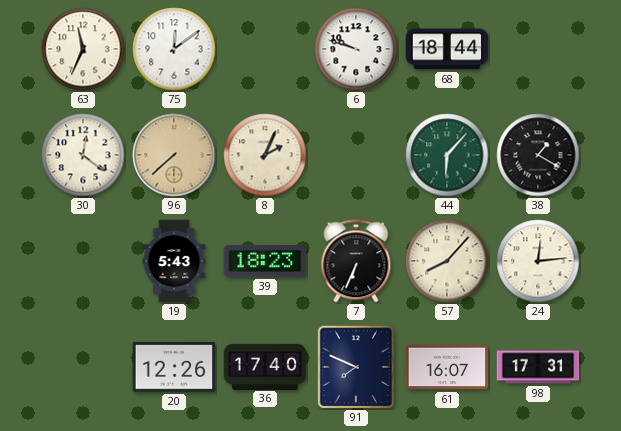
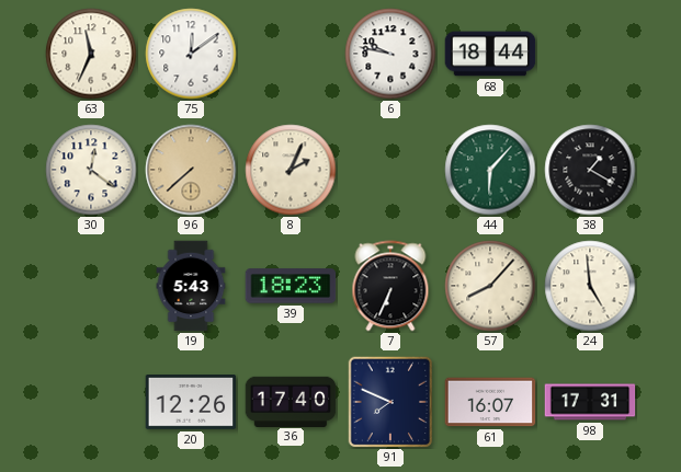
6: 9:48 -> 9:47 (390, 54)
24: 12:14 -> 4:59 (590, 286)
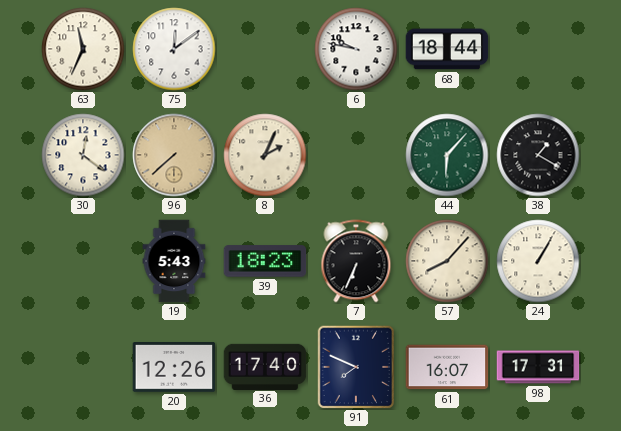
24: 4:59 -> 1:05 (538, 261)
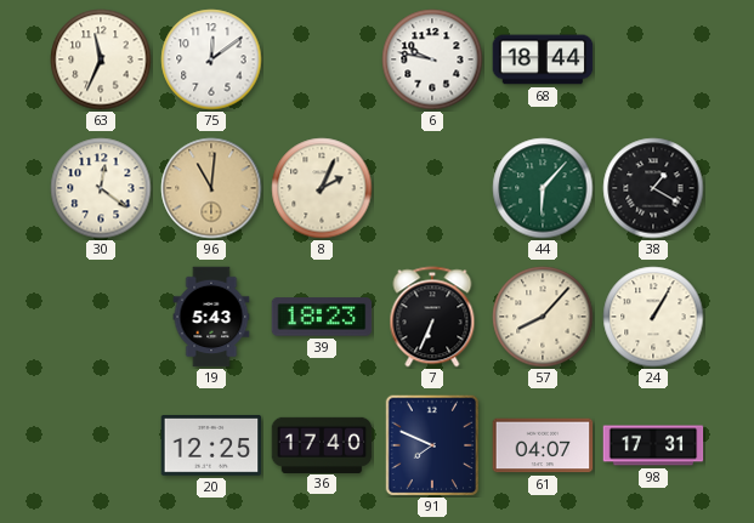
96: 7:38 -> 11:01 (211, 188)
20: 12:26 -> 12:25 (211, 447)
61: 16:07 -> 04:07 (543, 445)
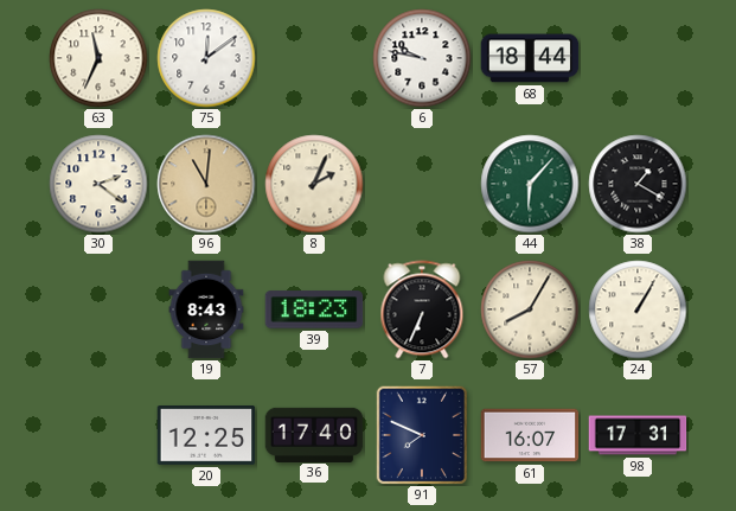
30: 12:21 -> 2:21 (98, 184)
19: 5:43 -> 8:43 (206, 309)
57: 8:07 -> 8:05 (530, 309)
61: 04:07 -> 16:07 (530, 435)
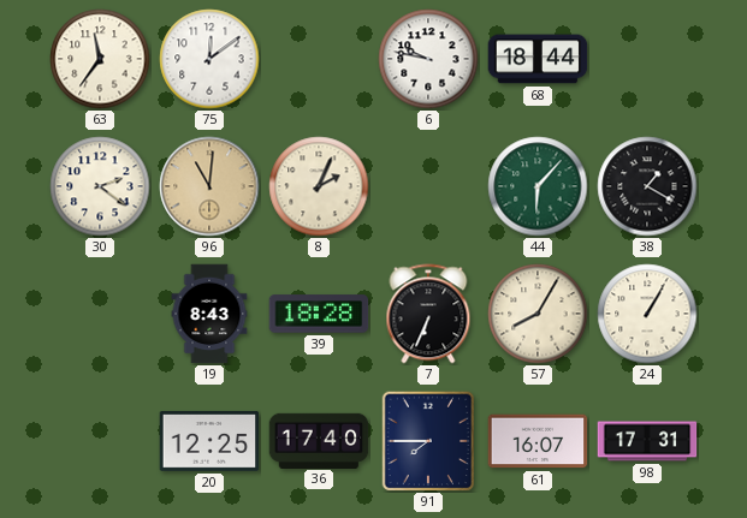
63: 11:34 -> 11:36 (100, 59)
39: 18:23 -> 18:28 (319, 314)
91: 7:49 -> 7:45 (428, 441)
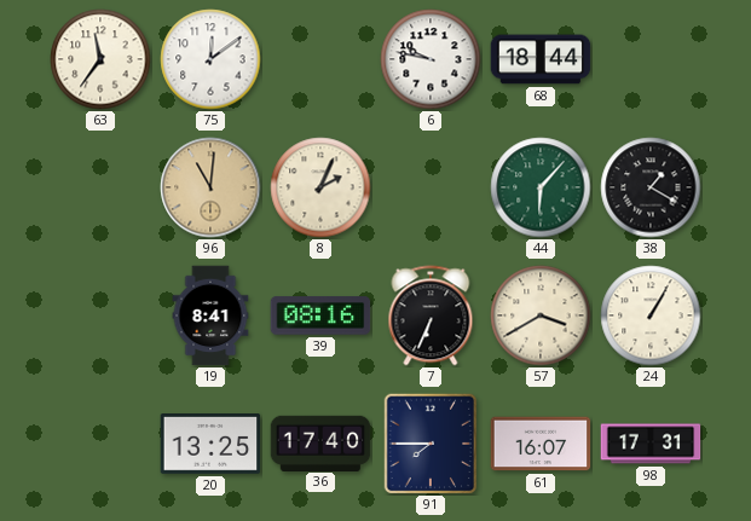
30: 2:21 -> none (100, 186)
19: 8:43 -> 8:41 (210, 316)
39: 18:28 -> 08:16 (320, 316)
57: 8:05 -> 3:40 (541, 316)
20: 12:25 -> 13:25 (210, 445)
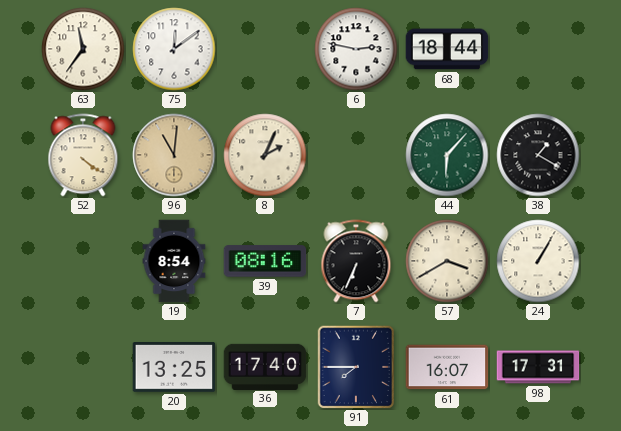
6: 9:47 -> 2:47 (356, 49)
52: none -> 4:21 (83, 155)
19: 8:41 -> 8:54 (174, 261)
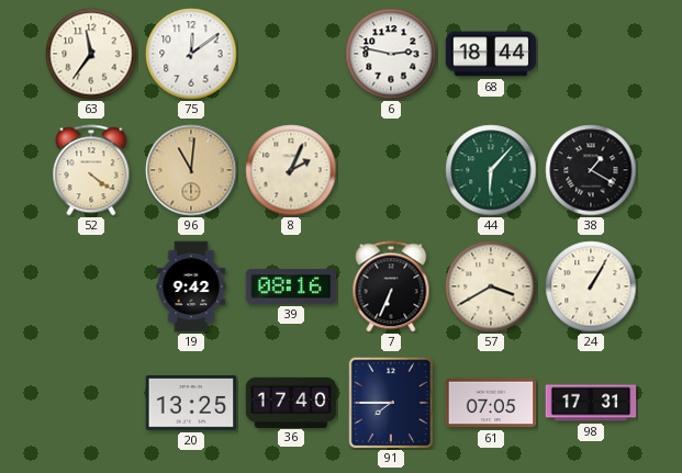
19: 8:54 -> 9:42 (191, 286)
61: 16:07 -> 07:05 (491, 403)
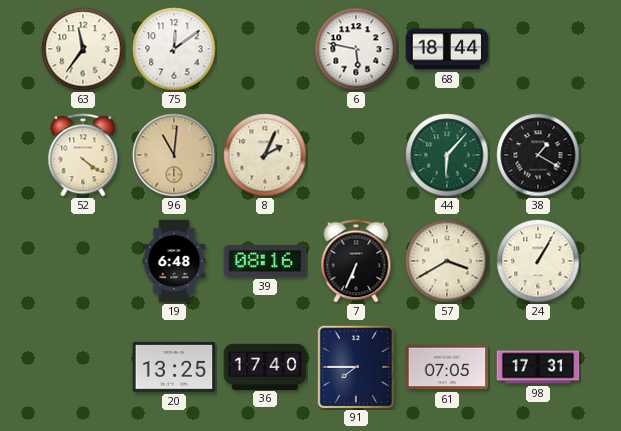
6: 2:47 -> 5:47 (356, 49)
19: 9:42 -> 6:48 (174, 261)
